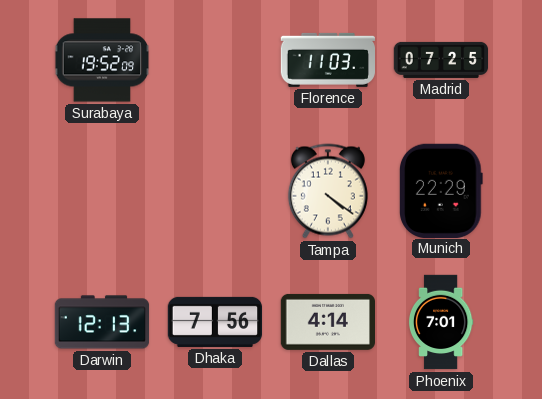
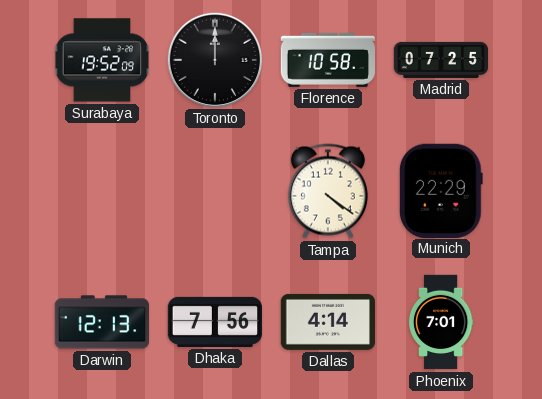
Toronto: none -> 12:00 (214, 59)
Florence: 11:03 -> 10:58 (328, 60)
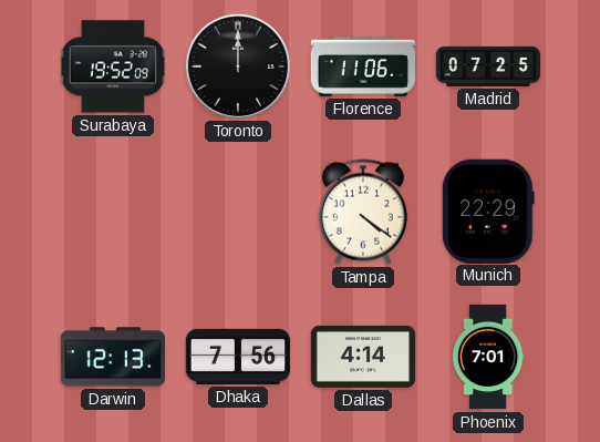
Florence: 10:58 -> 11:06 (363, 66)
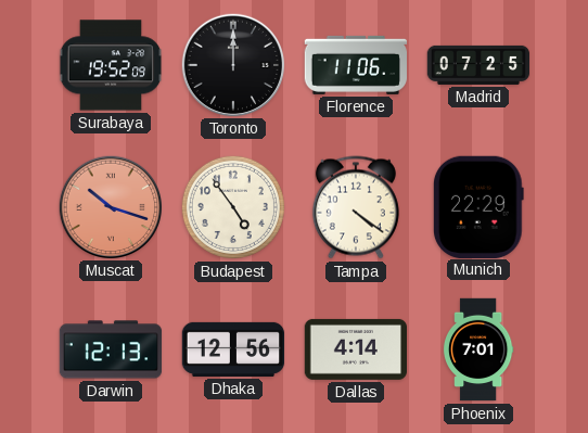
Muscat: none -> 10:18 (110, 206)
Budapest: none -> 4:54 (233, 207)
Dhaka: 7:56 -> 12:56 (233, 349)
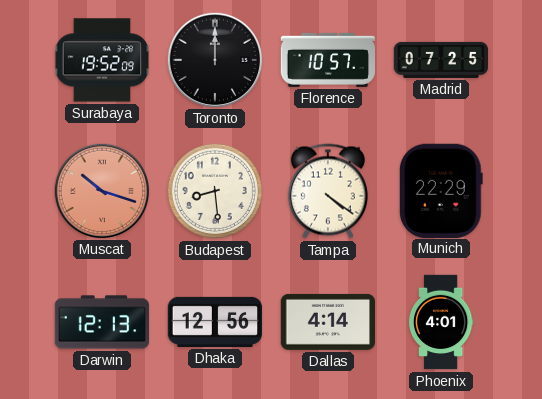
Florence: 11:06 -> 10:57 (328, 60)
Budapest: 4:54 -> 8:29 (215, 191)
Phoenix: 7:01 -> 4:01 (441, 322)
